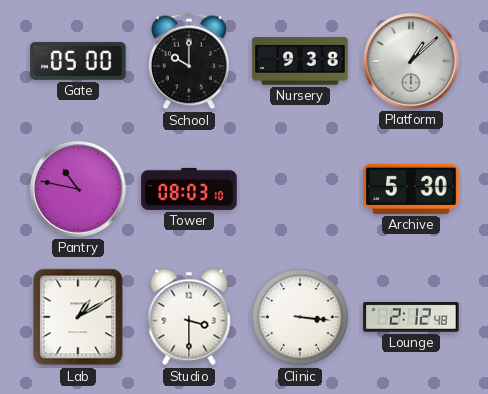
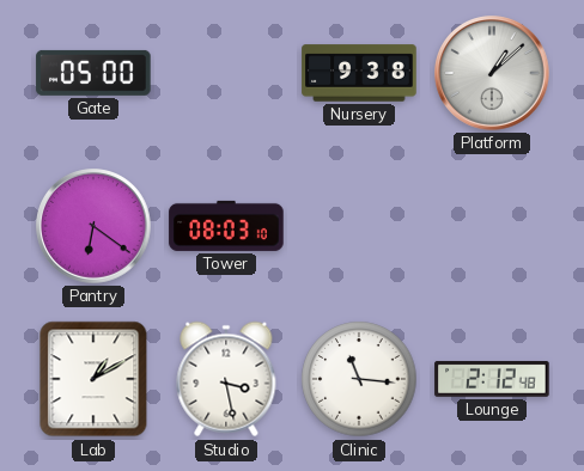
School: 10:00 -> none (189, 61)
Pantry: 10:47 -> 6:21 (93, 226)
Archive: 5:30 -> none (411, 189)
Studio: 3:30 -> 3:28 (226, 379)
Clinic: 3:16 -> 11:16 (359, 379)
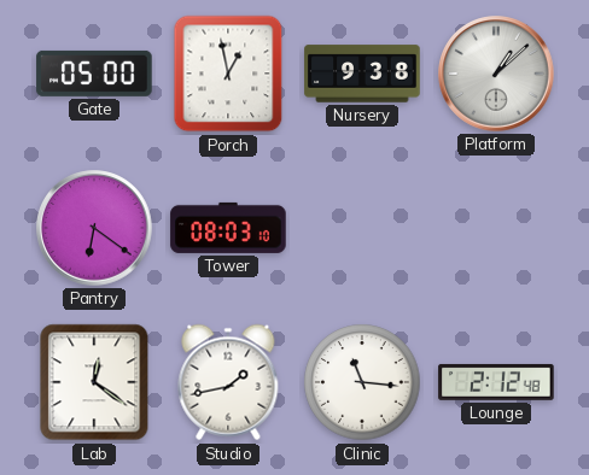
Porch: none -> 12:58 (228, 74)
Lab: 1:10 -> 12:21 (94, 382)
Studio: 3:28 -> 1:43 (228, 382)
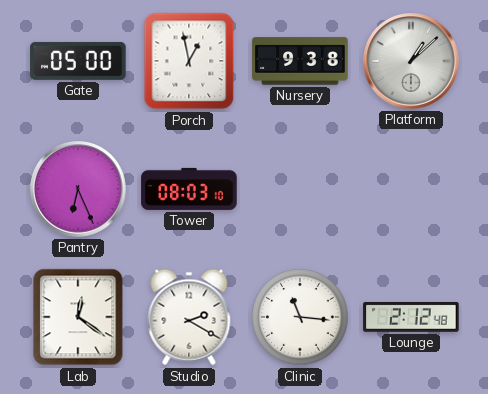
Pantry: 6:21 -> 6:26 (78, 189)
Studio: 1:43 -> 2:20 (189, 317)
